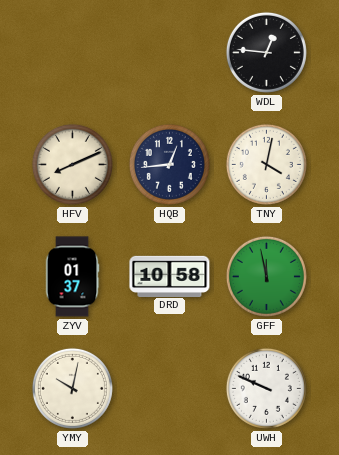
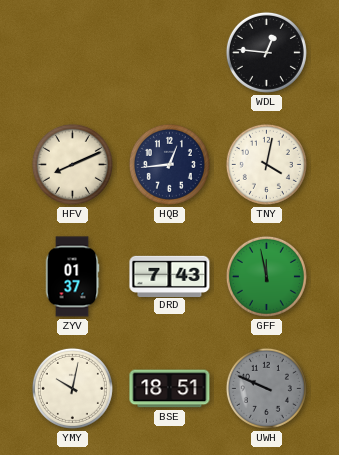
DRD: 10:58 -> 7:43 (170, 276)
BSE: none -> 18:51 (170, 389)
UWH dial: white -> grey (266, 388)
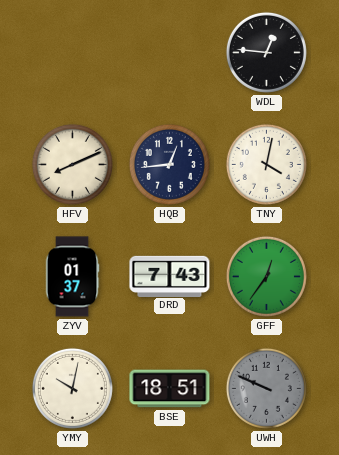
GFF: 11:58 -> 12:36 (266, 276)
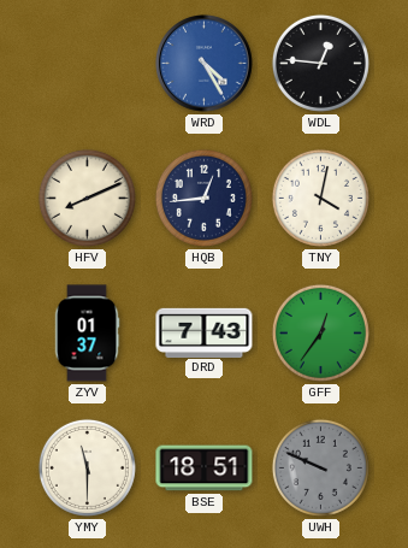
WRD: none -> 4:25 (205, 64)
YMY: 10:02 -> 11:30 (87, 467)
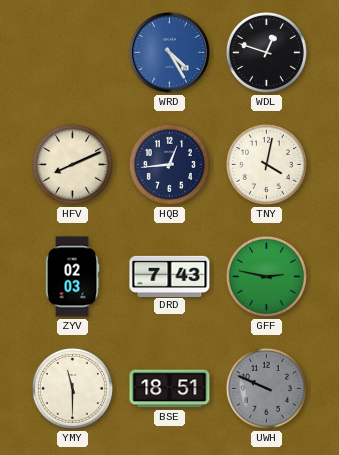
WDL: 12:46 -> 12:48 (266, 52)
ZYV: 01:37 -> 02:03 (72, 277)
GFF: 12:36 -> 2:47 (266, 276)
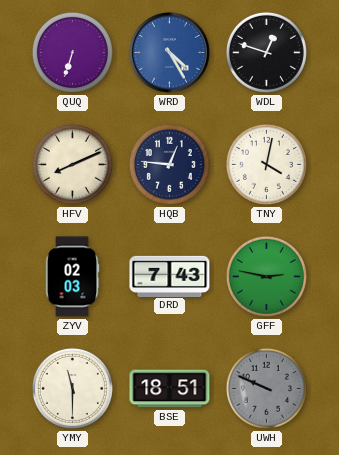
QUQ: none -> 6:33 (72, 52)
HQB: 12:44 -> 12:46 (169, 164)
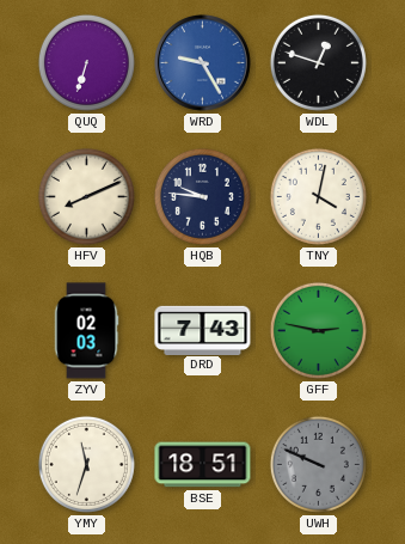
WRD: 4:25 -> 9:25 (203, 63)
HQB: 12:46 -> 9:46 (202, 196)
YMY: 11:30 -> 11:33 (86, 464)
